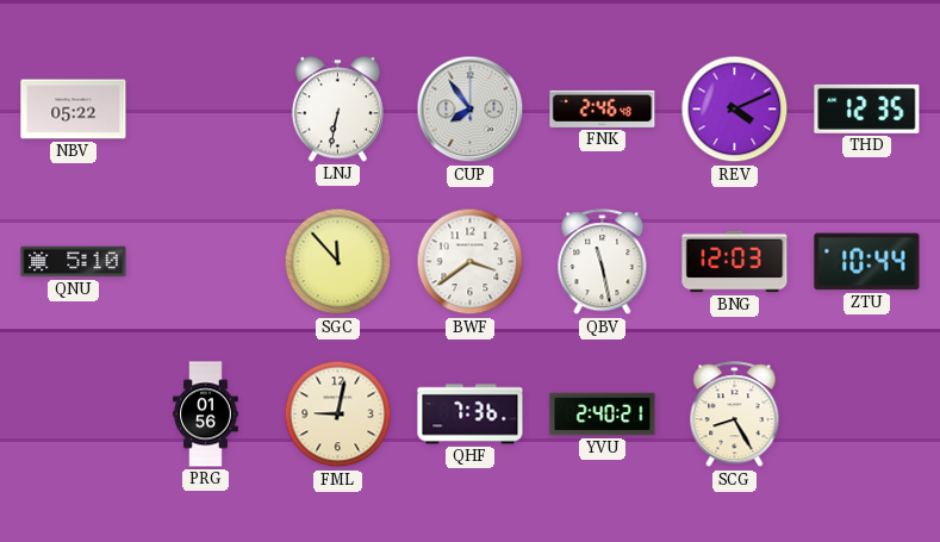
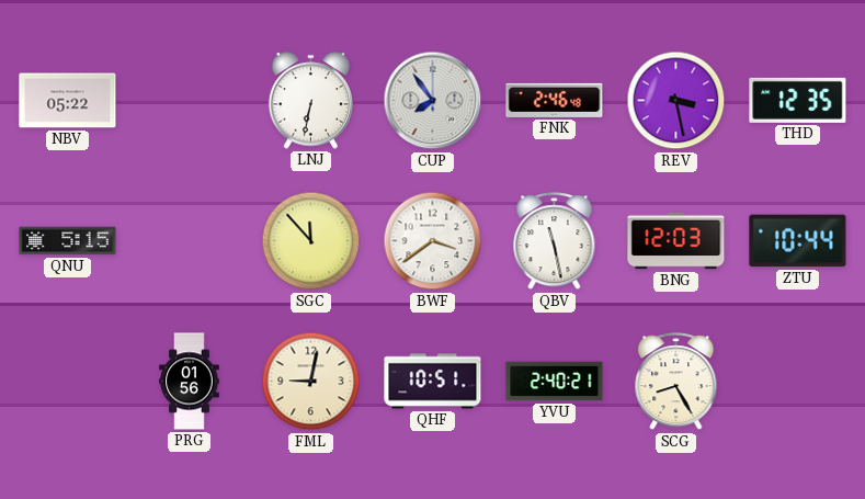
REV: 4:11 -> 3:28 (676, 101)
QNU: 5:10 -> 5:15 (68, 241)
QHF: 7:36 -> 10:51 (433, 382)
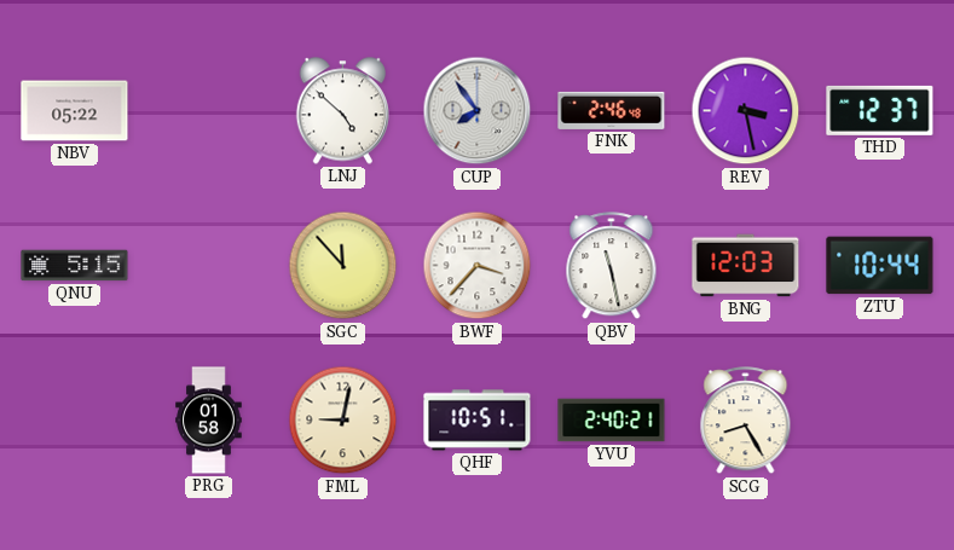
LNJ: 6:32 -> 4:52 (342, 111)
THD: 12:35 -> 12:37 (880, 110)
BWF: 3:39 -> 3:37 (478, 266)
PRG: 01:56 -> 01:58 (209, 421)
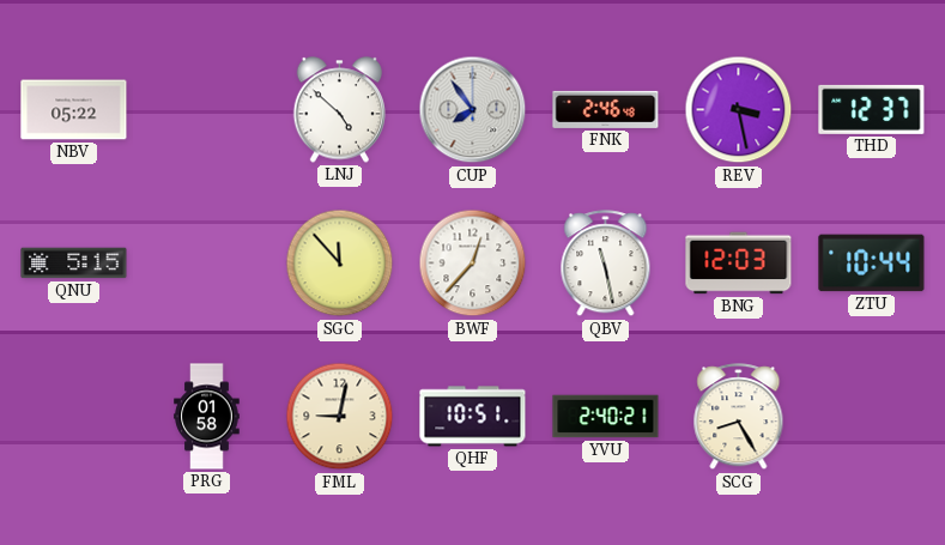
BWF: 3:37 -> 12:37 (473, 264)
